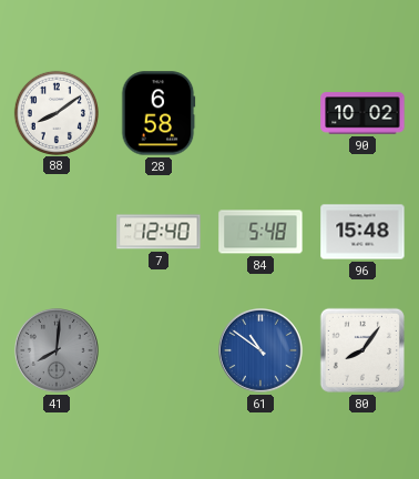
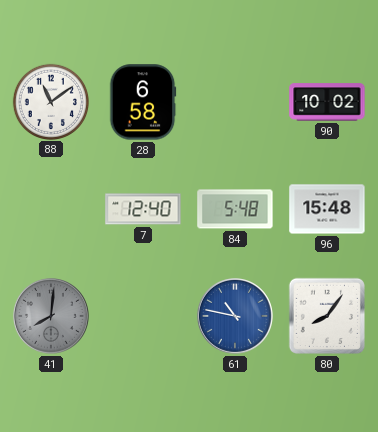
88: 8:09 -> 11:09 (50, 101)
61: 10:51 -> 10:47 (236, 317)
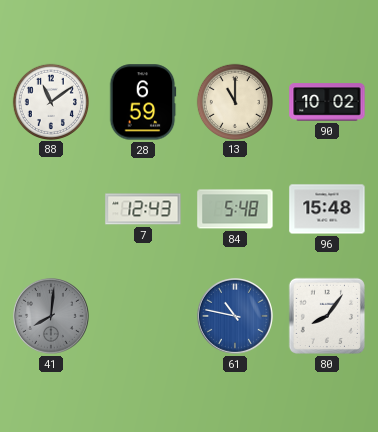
28: 6:58 -> 6:59 (143, 102)
13: none -> 11:00 (234, 101)
7: 12:40 -> 12:43 (143, 209)
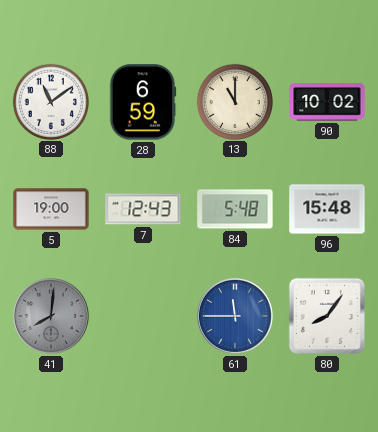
5: none -> 19:00 (51, 209)
61: 10:47 -> 11:45 (236, 317)
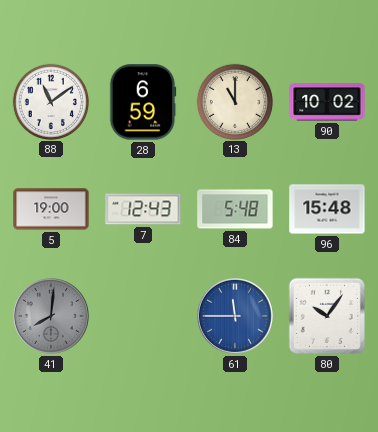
80: 8:06 -> 10:06 (327, 316)
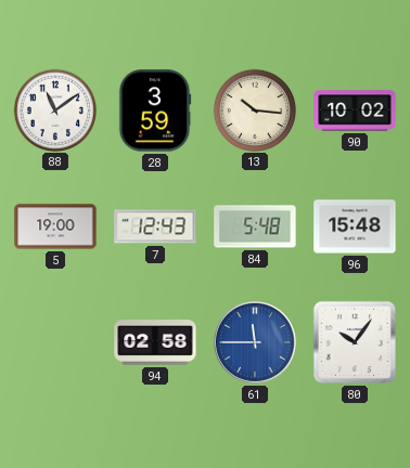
28: 6:59 -> 3:59 (155, 110)
13: 11:00 -> 10:16 (254, 109)
41: 8:01 -> none (52, 317)
94: none -> 02:58 (155, 342)
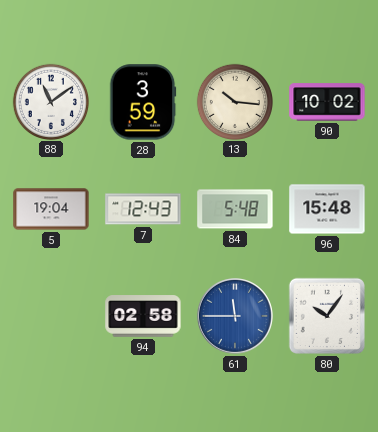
5: 19:00 -> 19:04 (51, 209)
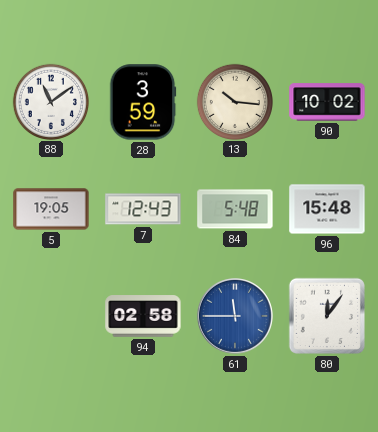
5: 19:04 -> 19:05 (51, 209)
80: 10:06 -> 12:06 (327, 316)
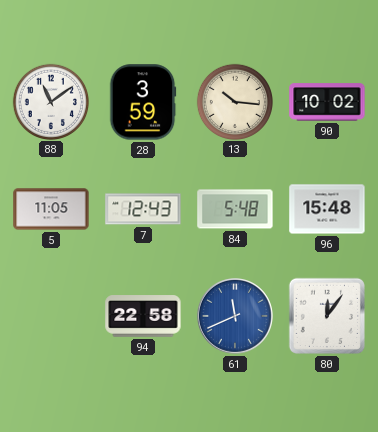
5: 19:05 -> 11:05 (51, 209)
94: 02:58 -> 22:58 (143, 316)
61: 11:45 -> 11:41 (236, 317)
